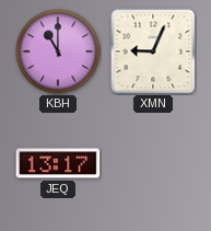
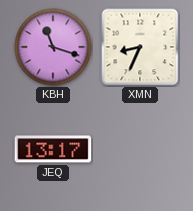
KBH: 11:00 -> 11:18 (53, 47)
XMN: 9:04 -> 8:34 (140, 47)
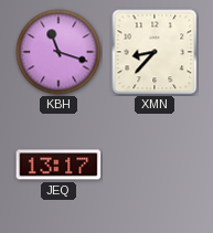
XMN: 8:34 -> 8:37 (155, 52)
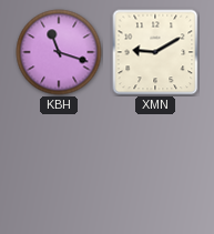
XMN: 8:37 -> 9:10 (155, 52)
JEQ: 13:17 -> none (58, 165)
